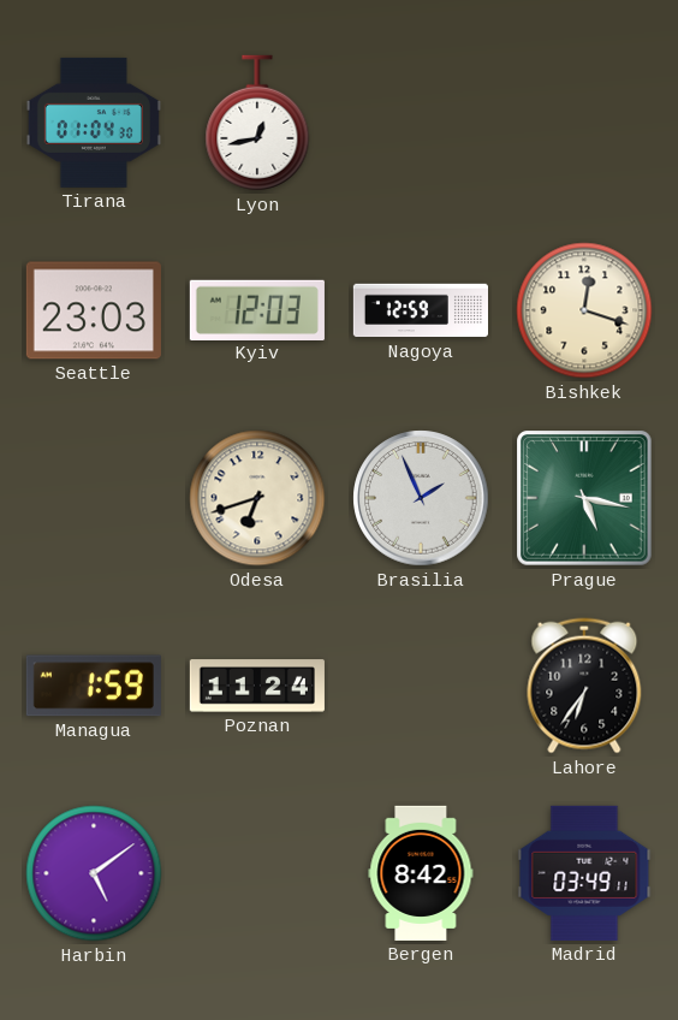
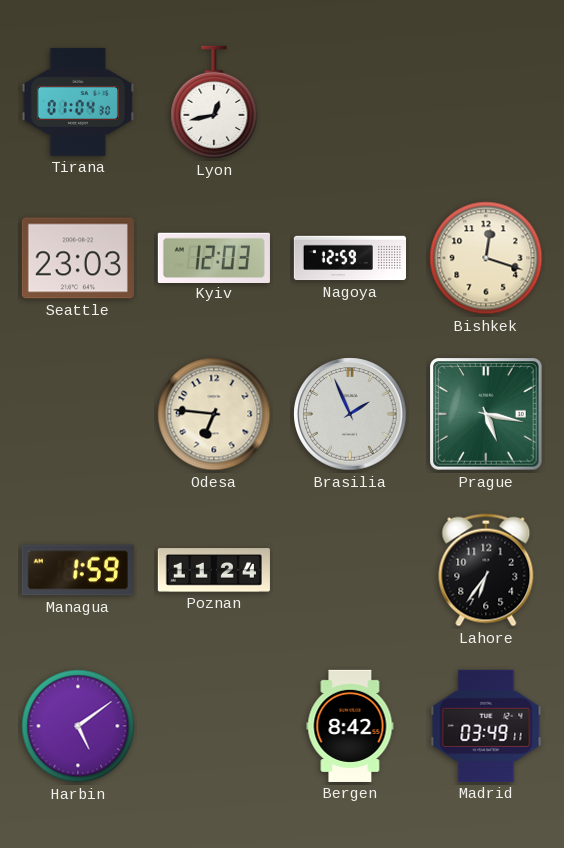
Odesa: 6:42 -> 6:46 (214, 414)
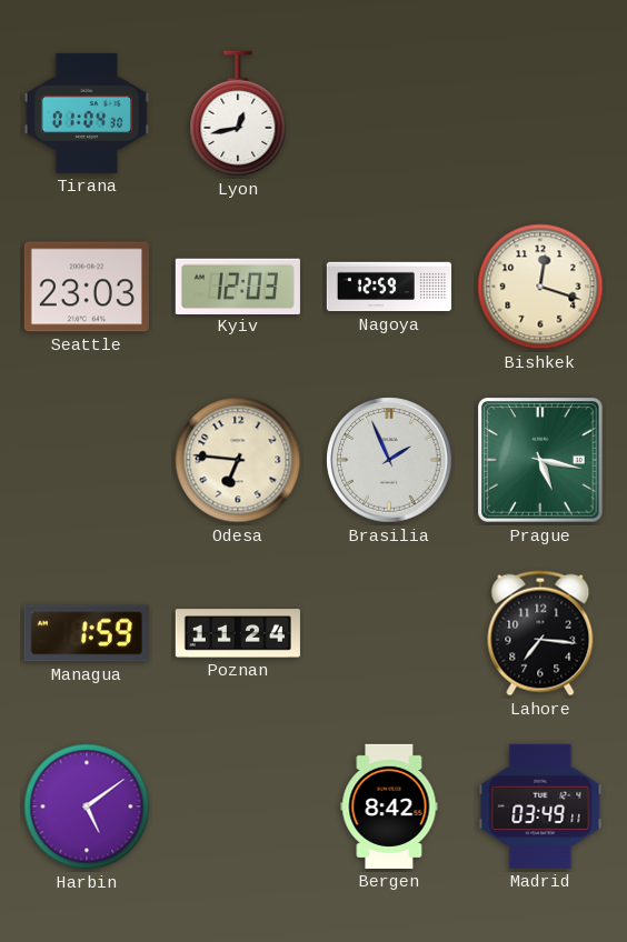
Lahore: 6:36 -> 7:16 (540, 633)
